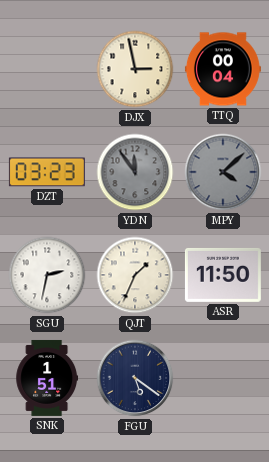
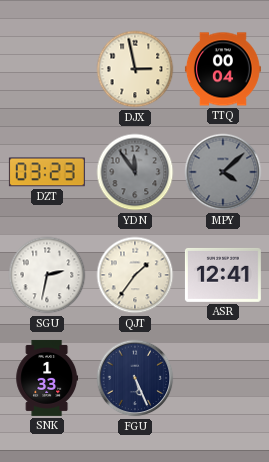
QJT: 1:34 -> 1:36 (135, 275)
ASR: 11:50 -> 12:41 (223, 275)
SNK: 1:51 -> 1:33 (47, 378)
FGU: 5:21 -> 5:26 (135, 378)
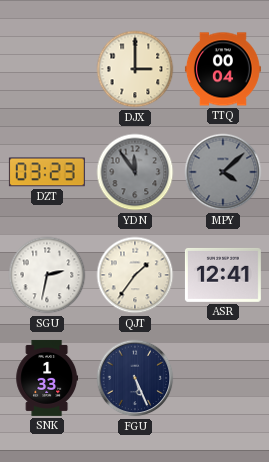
DJX: 2:58 -> 3:00 (135, 69)
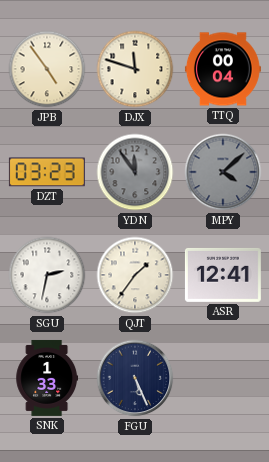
JPB: none -> 4:54 (47, 69)
DJX: 3:00 -> 11:48 (135, 69)
